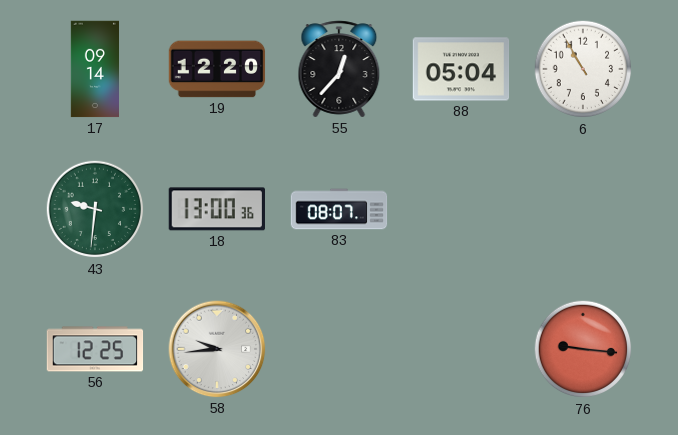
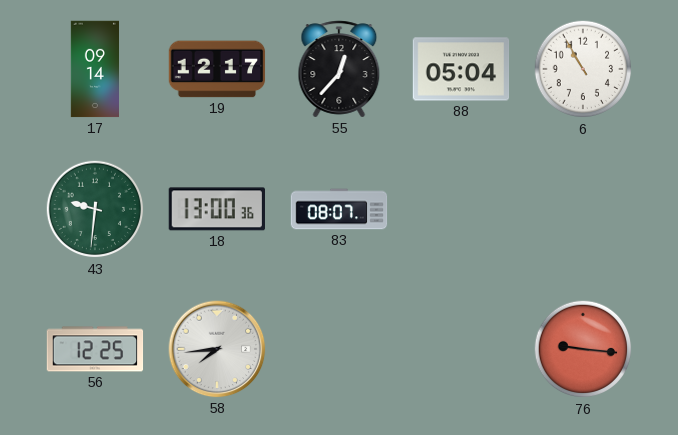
19: 12:20 -> 12:17 (217, 69)
58: 9:44 -> 7:44 (217, 349)
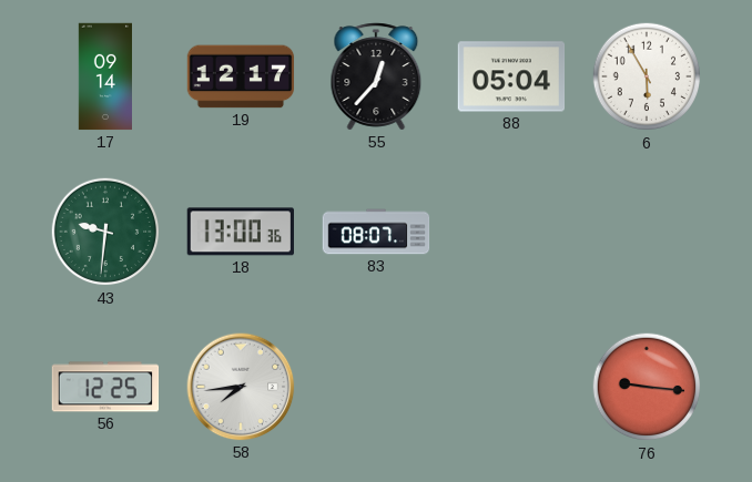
6: 10:55 -> 5:55 (647, 76)
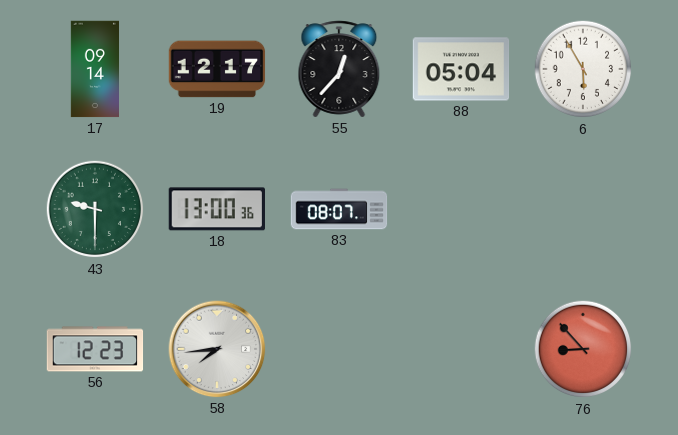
43: 9:31 -> 9:30 (95, 209)
56: 12:25 -> 12:23 (95, 349)
76: 9:16 -> 8:53 (583, 349)
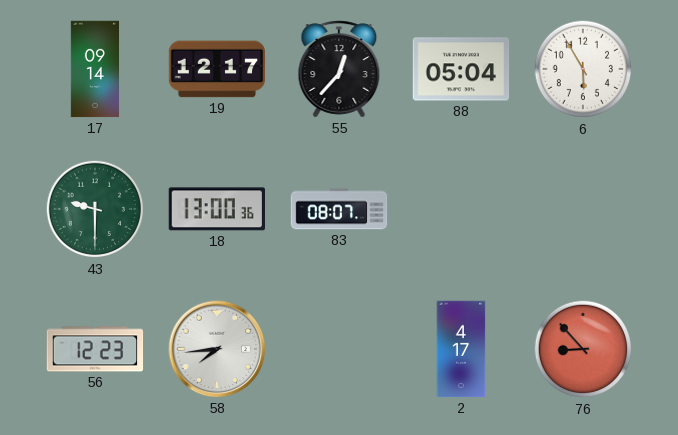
2: none -> 4:17 (461, 349)
